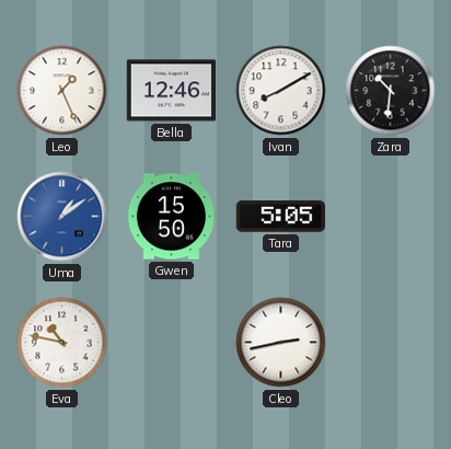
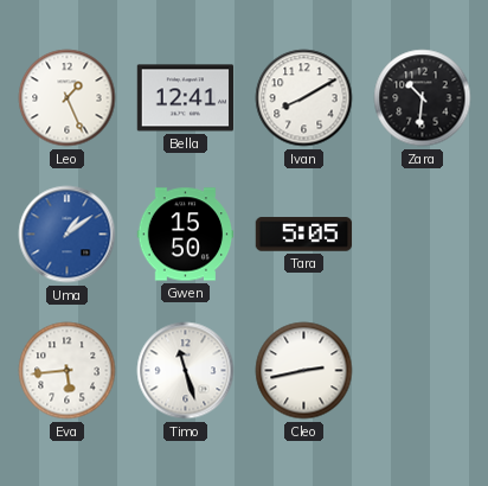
Bella: 12:46 -> 12:41 (186, 98)
Eva: 10:47 -> 5:44 (68, 371)
Timo: none -> 11:27 (186, 371)
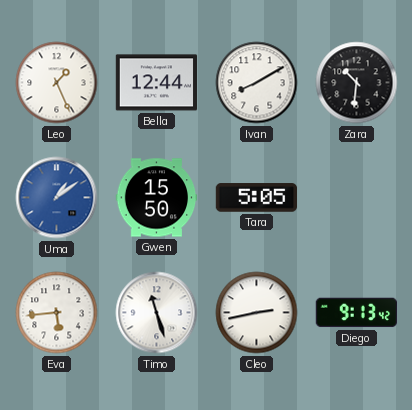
Bella: 12:41 -> 12:44 (157, 83)
Diego: none -> 9:13 (356, 313)
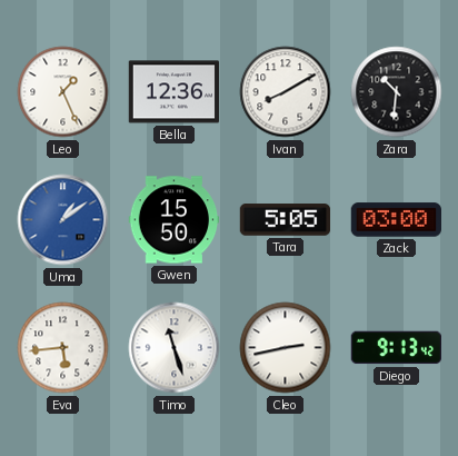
Bella: 12:44 -> 12:36 (175, 92)
Zack: none -> 03:00 (397, 220)
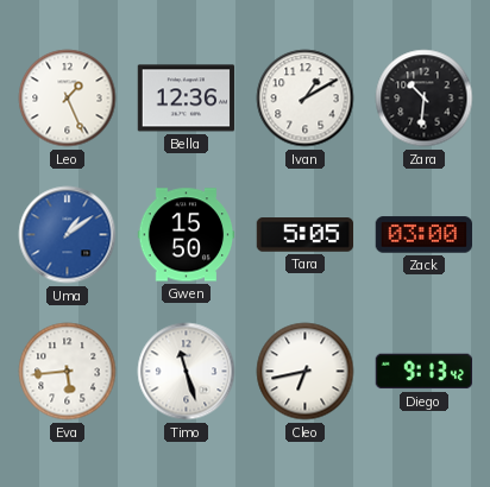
Ivan: 8:10 -> 1:10 (306, 99)
Cleo: 2:43 -> 6:43 (306, 372)
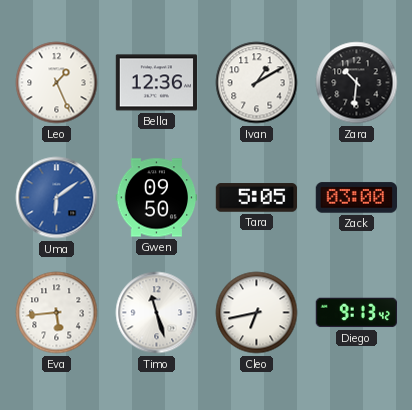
Uma: 1:09 -> 6:09 (57, 198)
Gwen: 15:50 -> 09:50 (157, 198)
